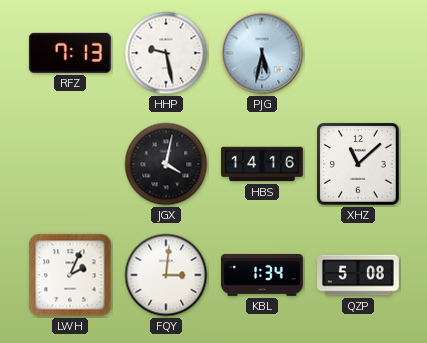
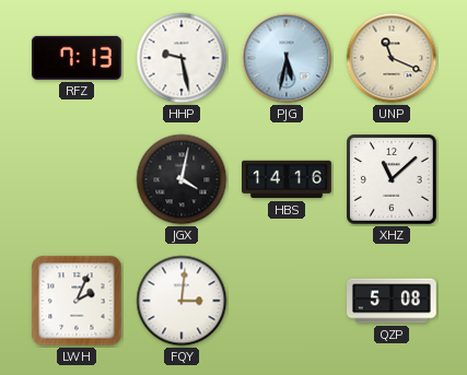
UNP: none -> 11:19 (392, 58)
KBL: 1:34 -> none (263, 276)
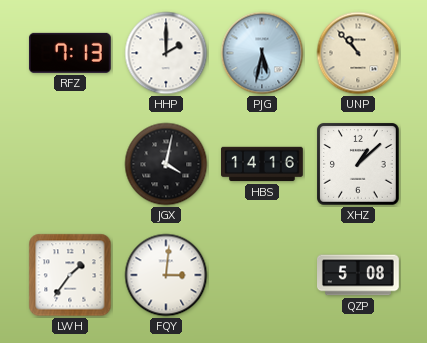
HHP: 9:28 -> 2:00 (166, 53)
UNP: 11:19 -> 10:53 (358, 53)
XHZ: 11:08 -> 1:08 (358, 164)
LWH: 2:04 -> 1:36 (70, 275)
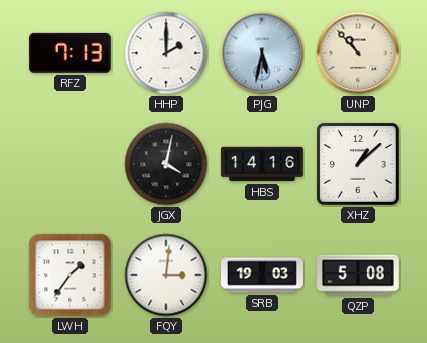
SRB: none -> 19:03 (262, 275)
